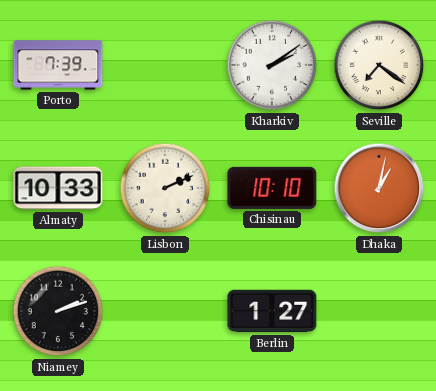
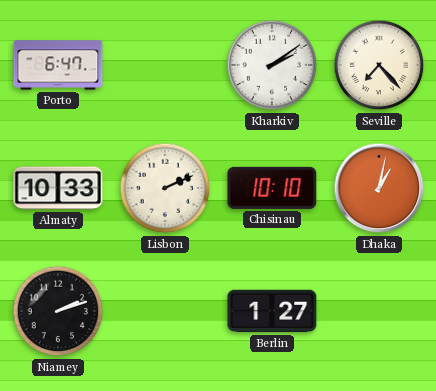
Porto: 7:39 -> 6:47 (58, 65)
Seville: 7:21 -> 7:23 (379, 65)
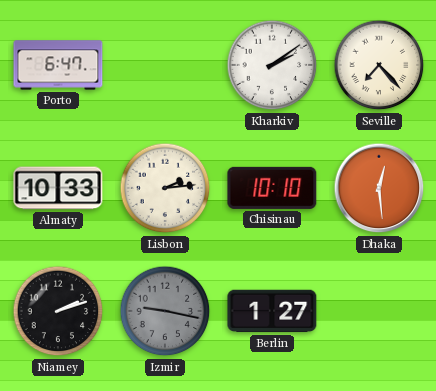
Lisbon: 2:11 -> 2:14 (165, 188)
Dhaka: 1:02 -> 12:29 (379, 188)
Izmir: none -> 9:17 (165, 311)
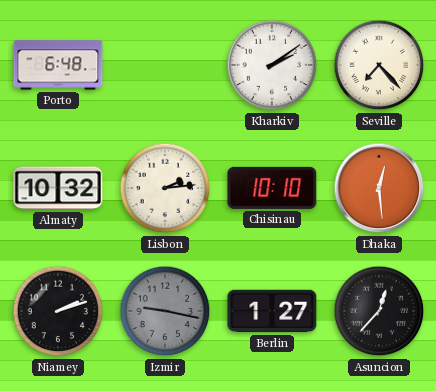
Porto: 6:47 -> 6:48 (58, 65)
Almaty: 10:33 -> 10:32 (58, 188)
Asuncion: none -> 12:37 (379, 311)
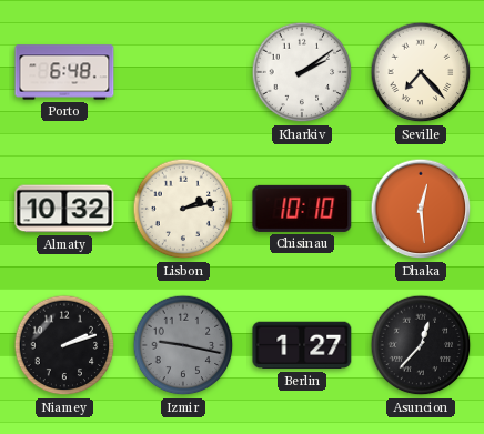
Lisbon: 2:14 -> 2:13 (183, 209)
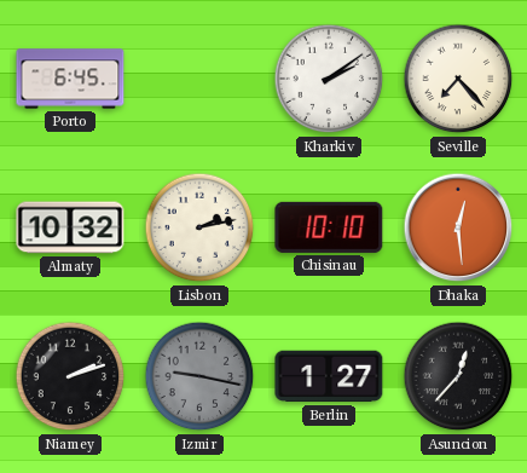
Porto: 6:48 -> 6:45 (70, 79)
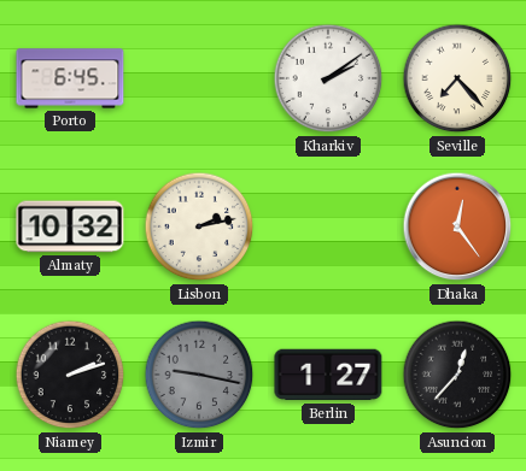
Chisinau: 10:10 -> none (329, 227)
Dhaka: 12:29 -> 12:24 (457, 226)
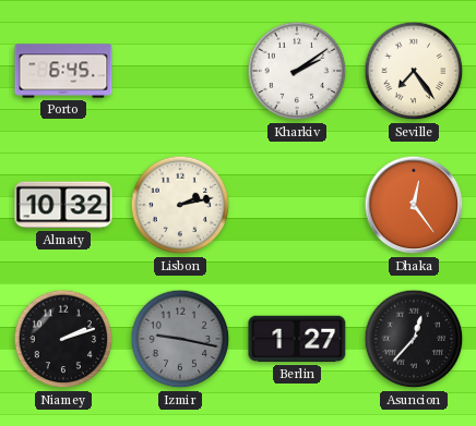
Seville: 7:23 -> 7:24 (414, 71)
